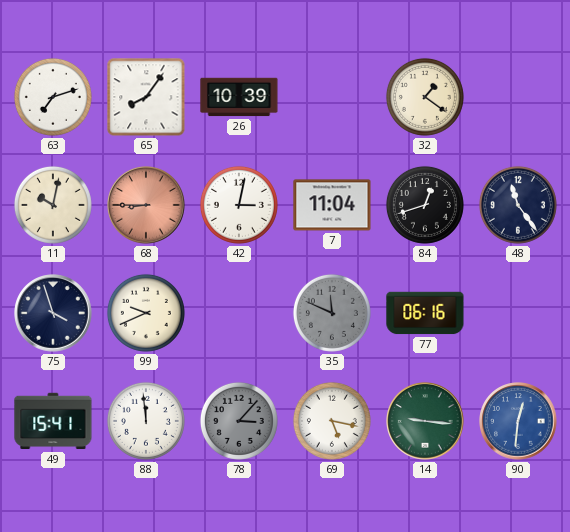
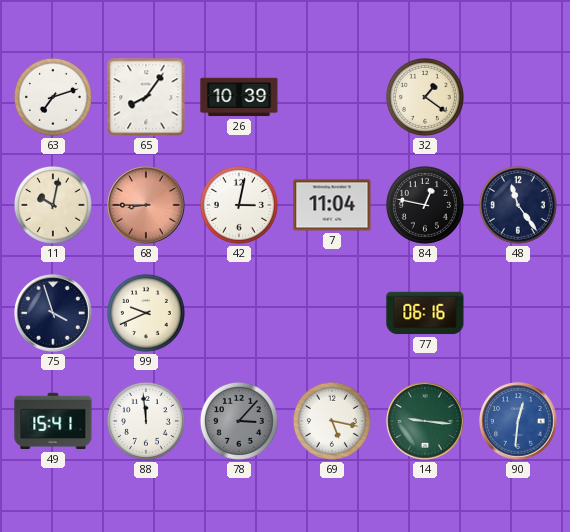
84: 12:42 -> 12:47 (425, 205)
35: 11:49 -> none (332, 313)
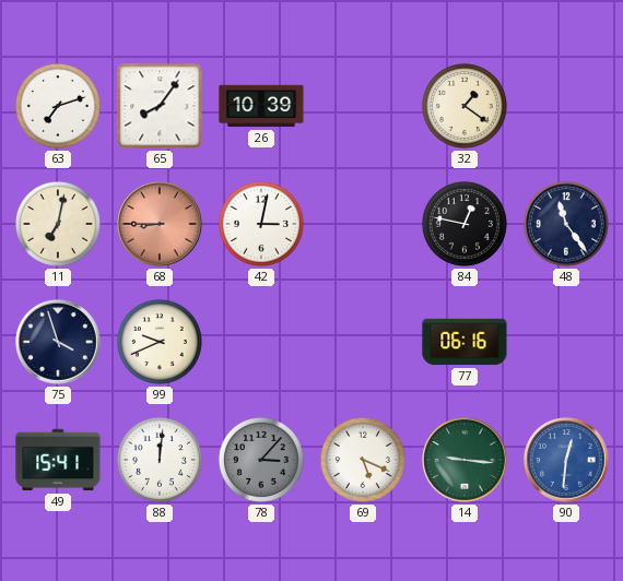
11: 10:02 -> 7:02 (58, 224)
7: 11:04 -> none (332, 205)
88: 11:59 -> 12:01 (160, 460)
69: 5:17 -> 5:19 (363, 460)
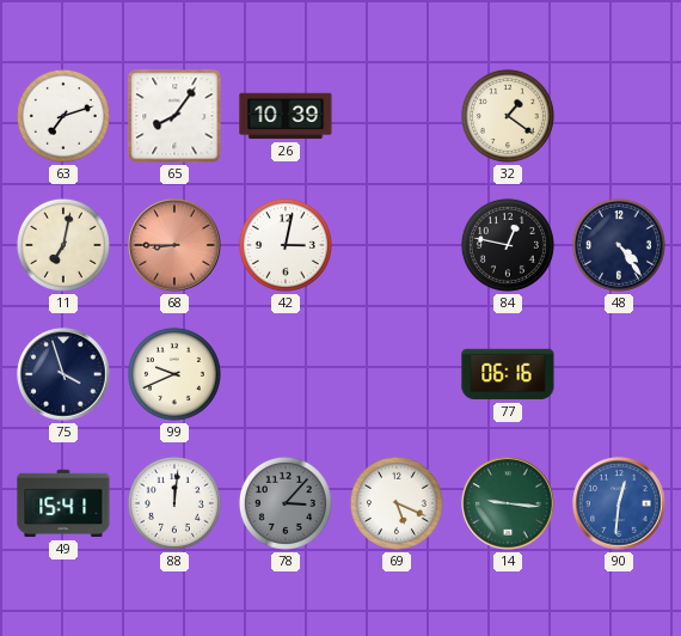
48: 11:24 -> 4:24 (619, 245)
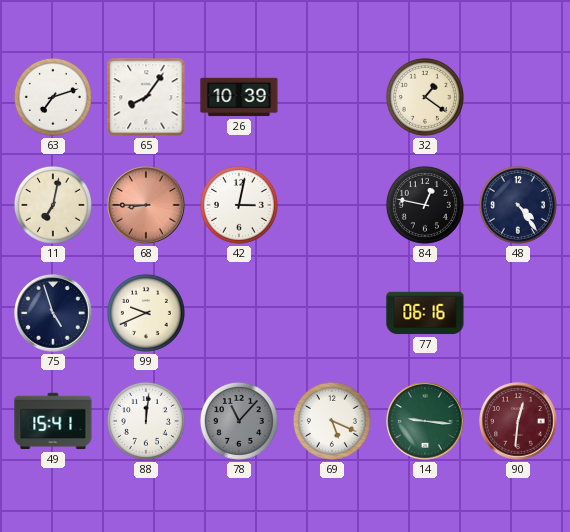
75: 3:57 -> 4:57 (53, 313)
78: 3:07 -> 11:07 (239, 421)
90 dial: blue -> burgundy (518, 421)
